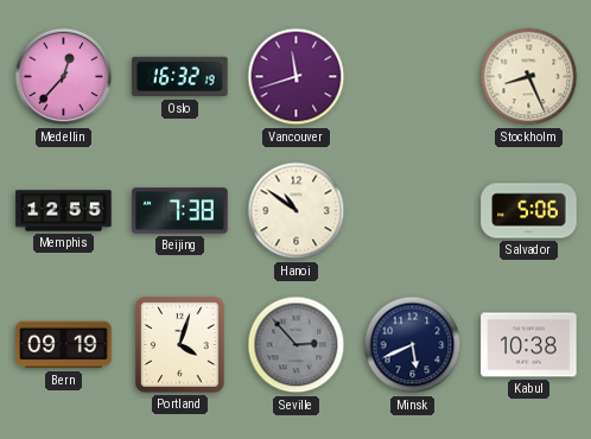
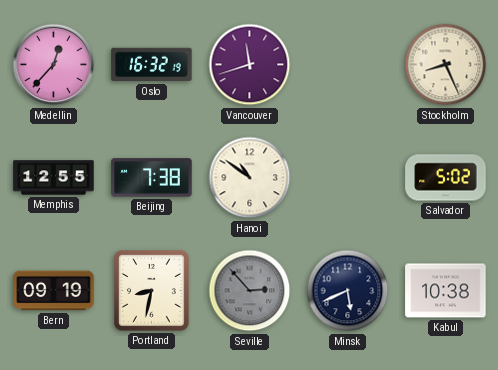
Salvador: 5:06 -> 5:02 (446, 178)
Portland: 4:03 -> 8:32 (152, 291)
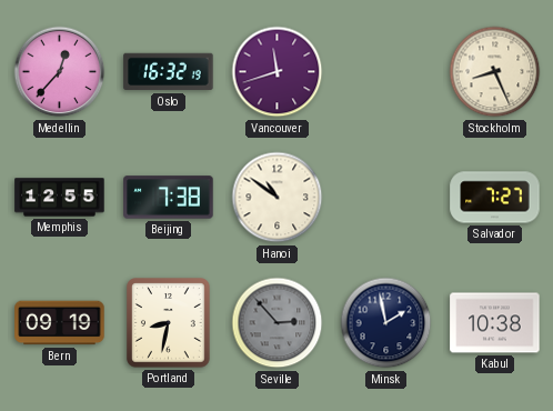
Salvador: 5:02 -> 7:27 (495, 198)
Minsk: 5:41 -> 1:58 (386, 323)
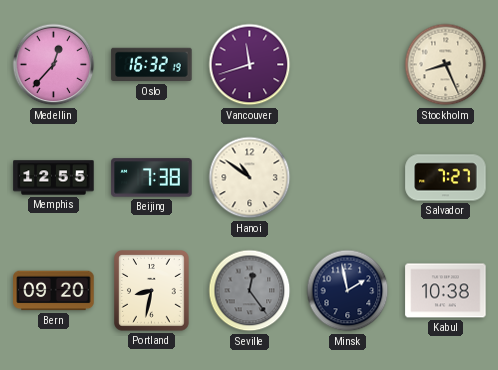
Bern: 09:19 -> 09:20 (54, 291)
Seville: 2:53 -> 12:24 (250, 291)
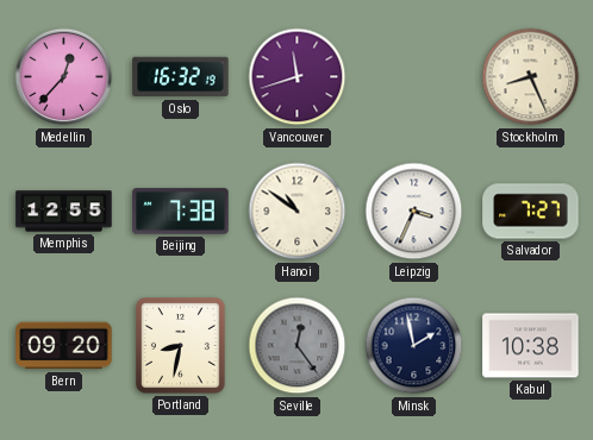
Leipzig: none -> 3:34 (414, 212)
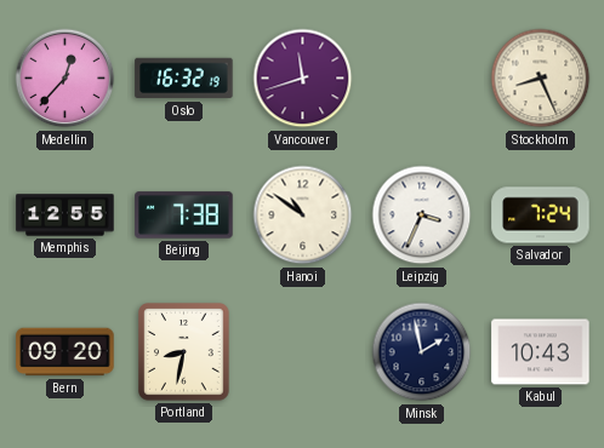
Salvador: 7:27 -> 7:24 (541, 216)
Seville: 12:24 -> none (298, 346)
Kabul: 10:38 -> 10:43 (541, 352)
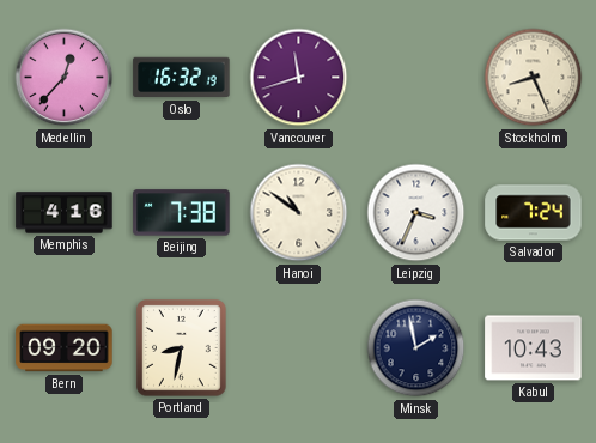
Memphis: 12:55 -> 4:16 (65, 213)
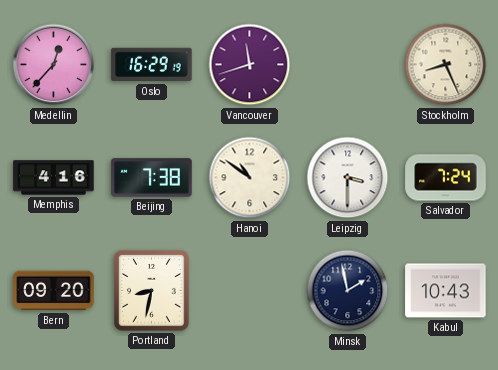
Oslo: 16:32 -> 16:29 (152, 65)
Leipzig: 3:34 -> 3:30 (348, 178)
